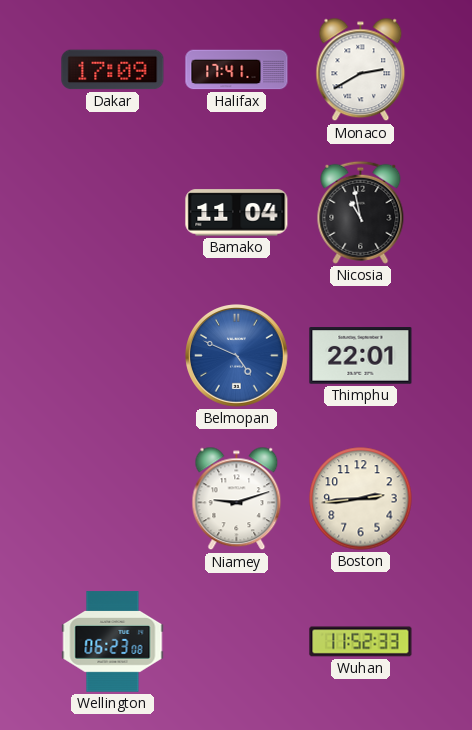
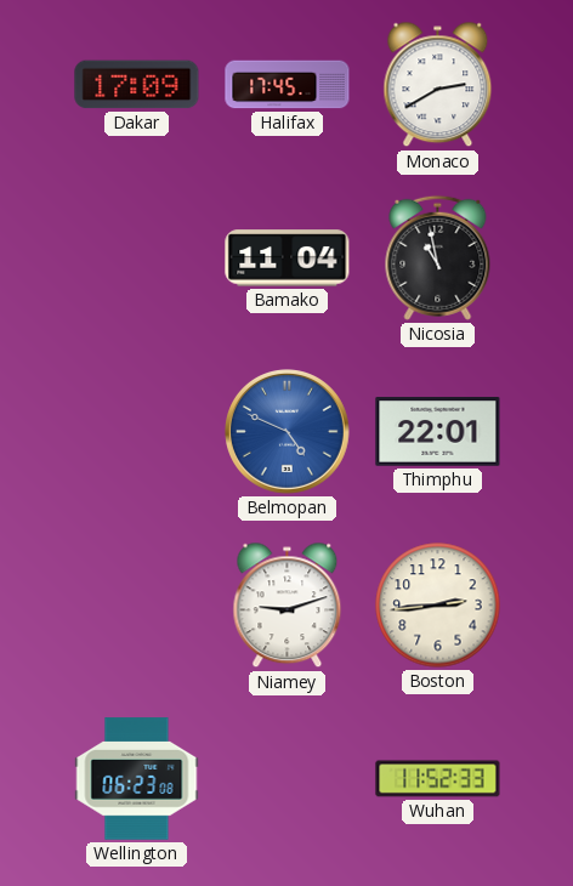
Halifax: 17:41 -> 17:45 (288, 85)
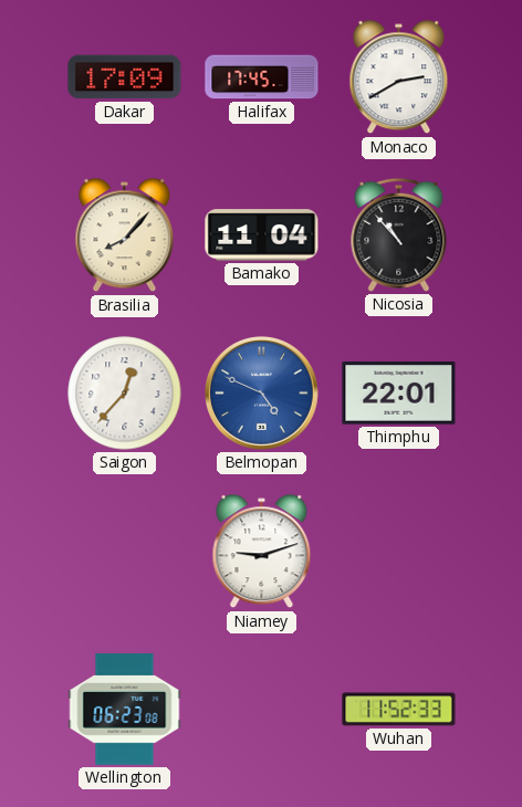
Brasilia: none -> 8:07 (125, 235)
Nicosia: 10:58 -> 10:53 (399, 234)
Saigon: none -> 12:37 (125, 394)
Boston: 2:44 -> none (438, 606)
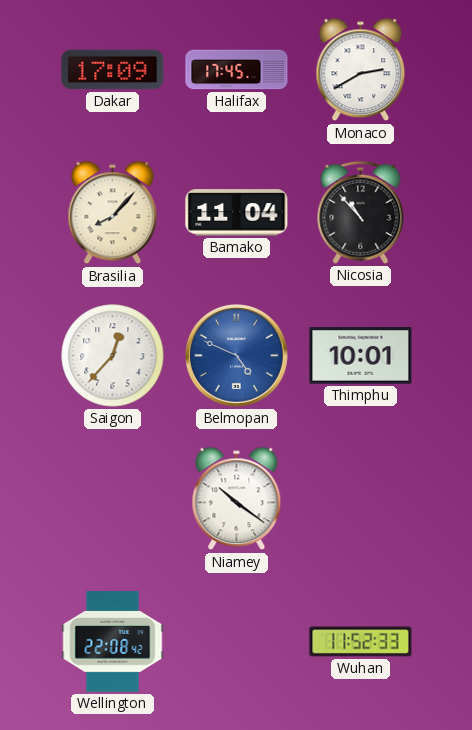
Thimphu: 22:01 -> 10:01 (361, 356)
Niamey: 9:12 -> 10:21 (237, 499)
Wellington: 06:23 -> 22:08 (113, 642)
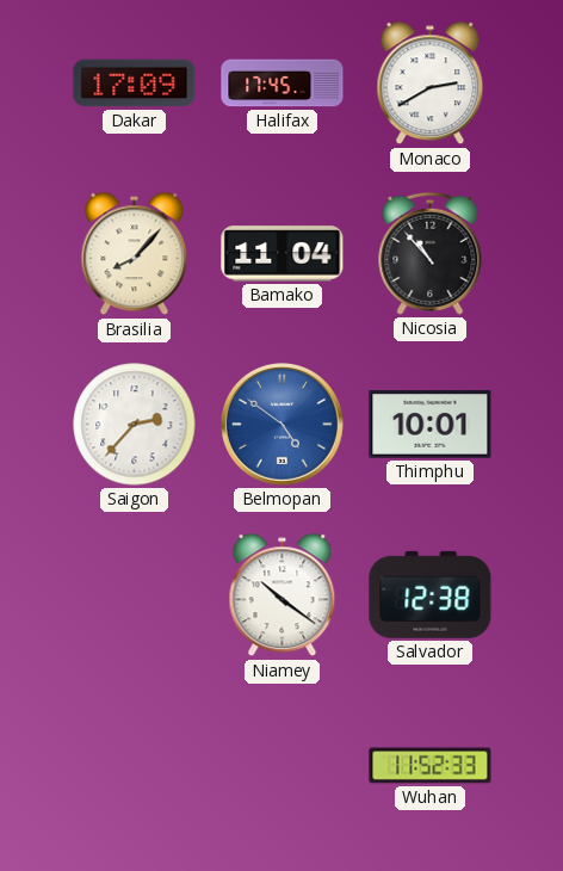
Saigon: 12:37 -> 2:37 (135, 425)
Belmopan: 4:49 -> 4:51 (283, 425)
Salvador: none -> 12:38 (431, 594)
Wellington: 22:08 -> none (113, 642)
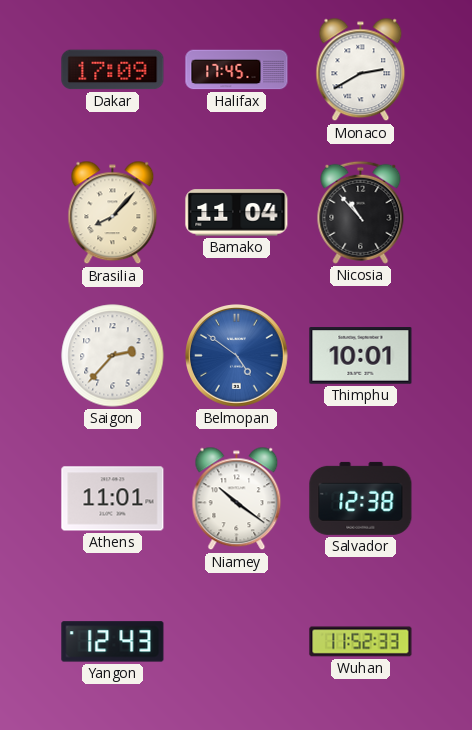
Athens: none -> 11:01 (113, 499)
Yangon: none -> 12:43 (113, 642)
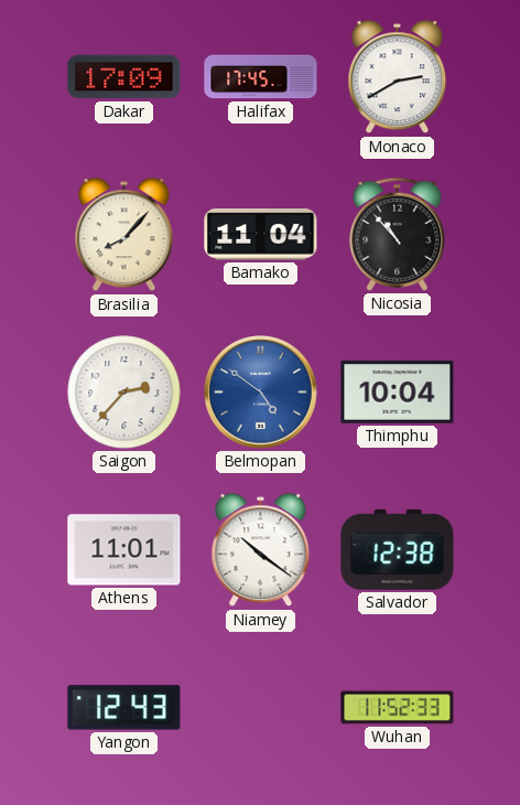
Thimphu: 10:01 -> 10:04 (398, 393)
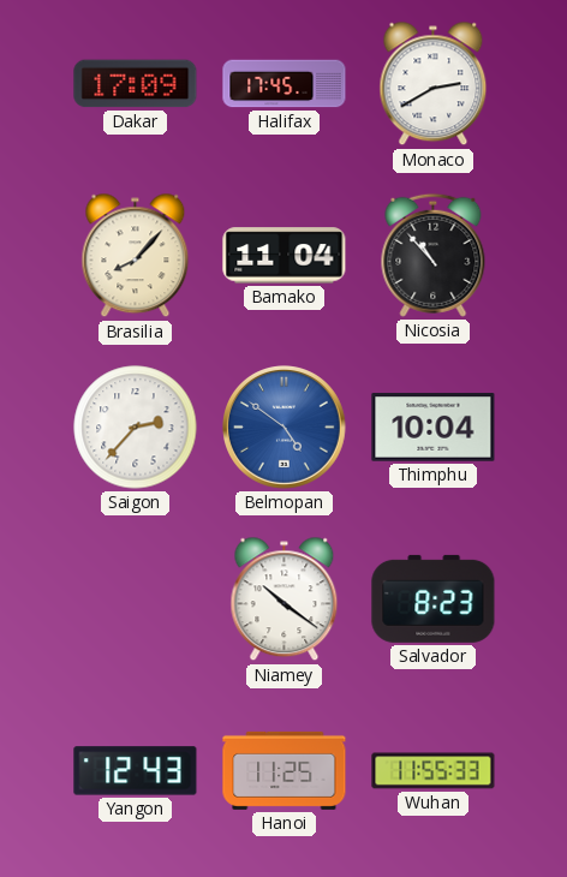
Athens: 11:01 -> none (124, 550)
Salvador: 12:38 -> 8:23 (434, 598)
Hanoi: none -> 11:25 (285, 770)
Wuhan: 11:52 -> 11:55 (434, 771)
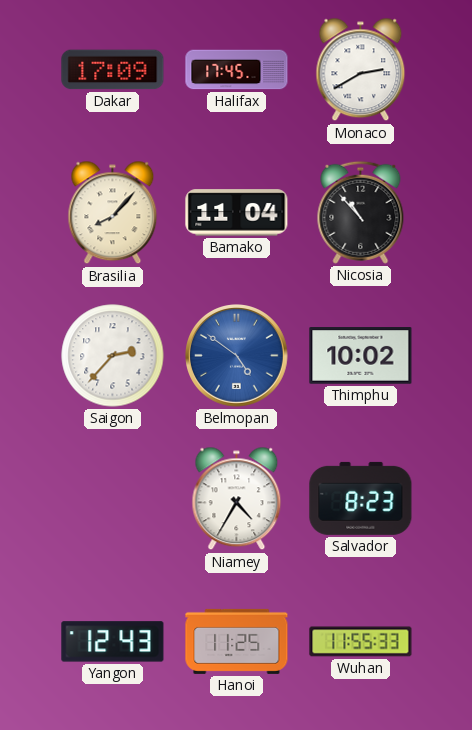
Thimphu: 10:04 -> 10:02 (361, 356)
Niamey: 10:21 -> 4:35 (237, 499)
